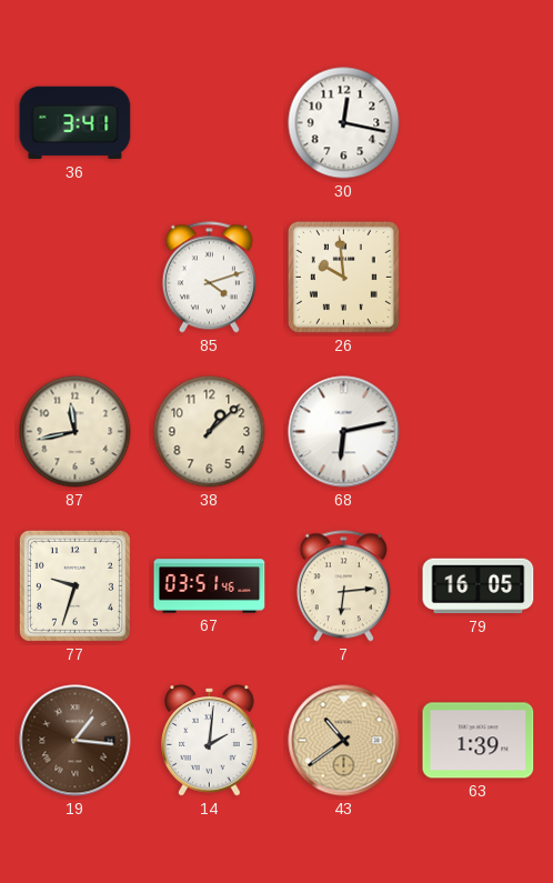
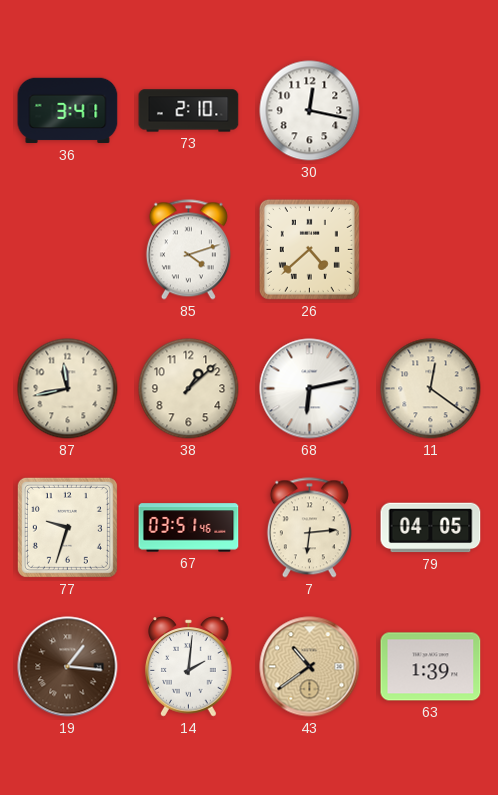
73: none -> 2:10 (189, 111)
26: 9:59 -> 4:38 (309, 249)
11: none -> 12:21 (431, 389)
79: 16:05 -> 04:05 (431, 528)
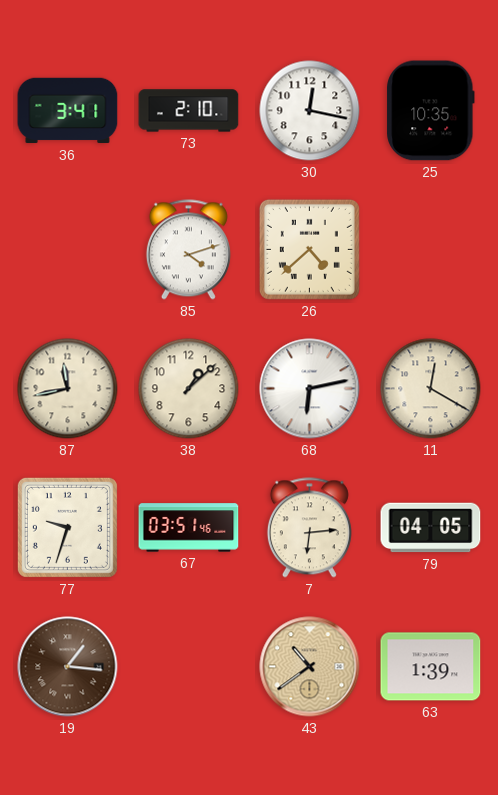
25: none -> 10:35 (431, 111)
11: 12:21 -> 12:20 (431, 389)
14: 2:01 -> none (189, 667)
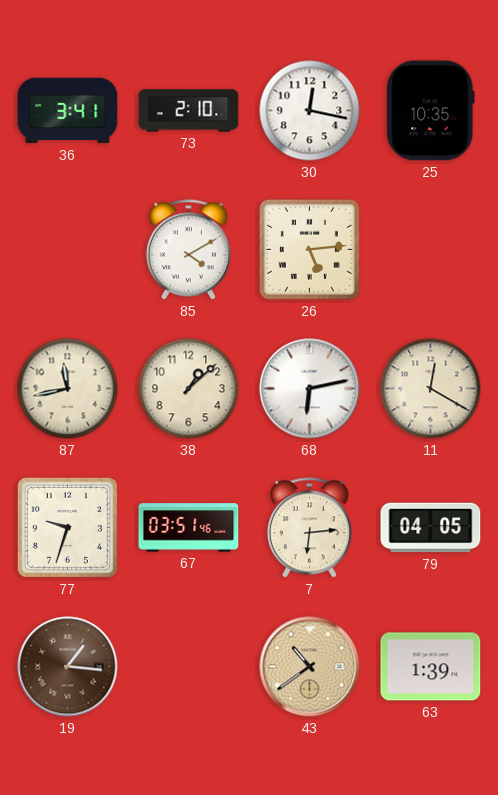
85: 4:12 -> 4:10 (188, 250)
26: 4:38 -> 5:14 (309, 249)
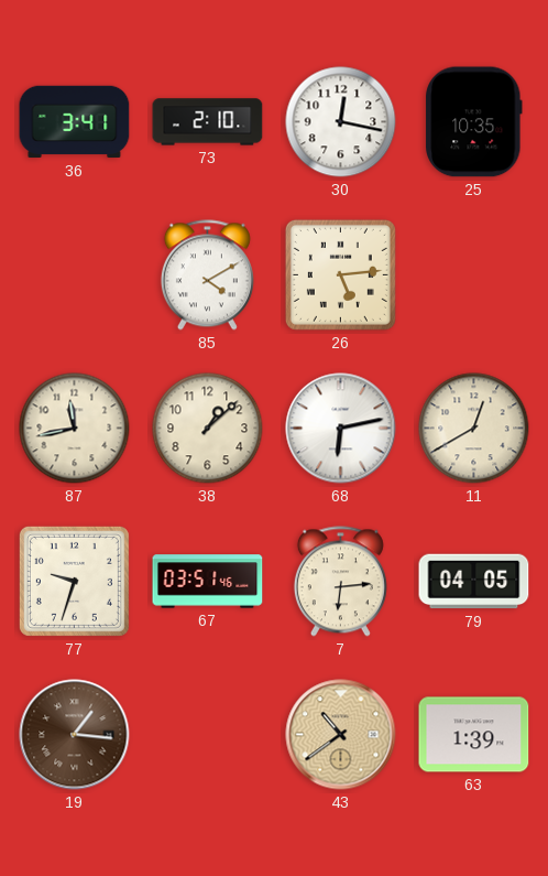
11: 12:20 -> 12:40 (474, 429)
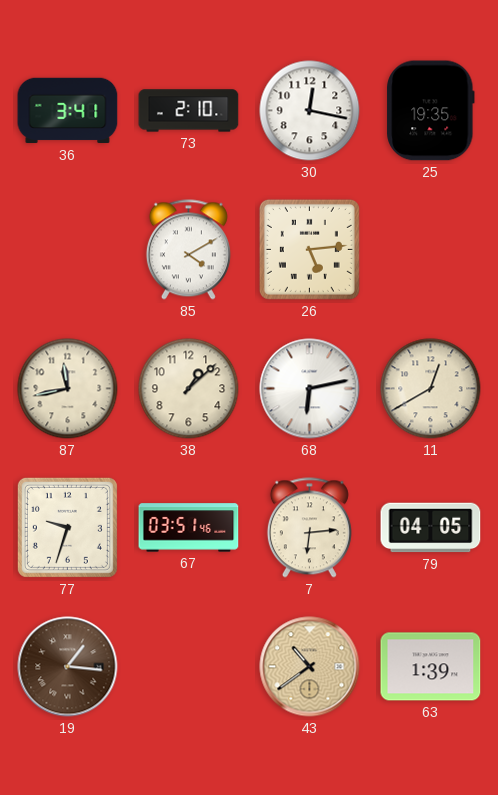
25: 10:35 -> 19:35 (431, 111)
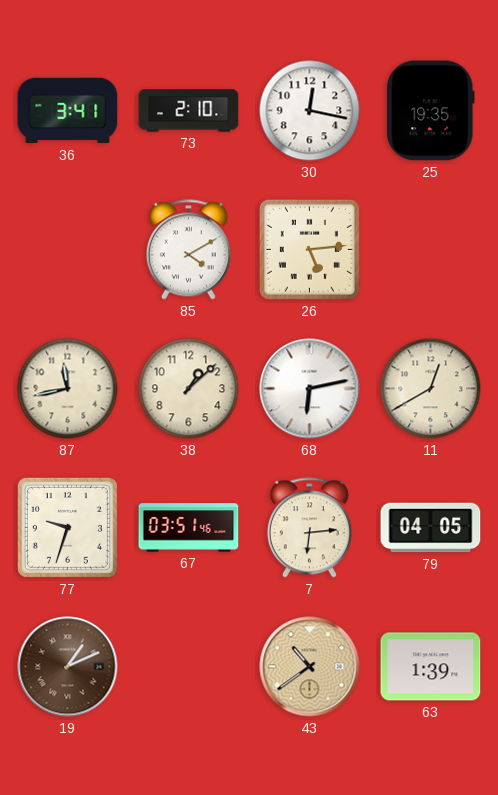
19: 1:16 -> 1:11 (68, 667)
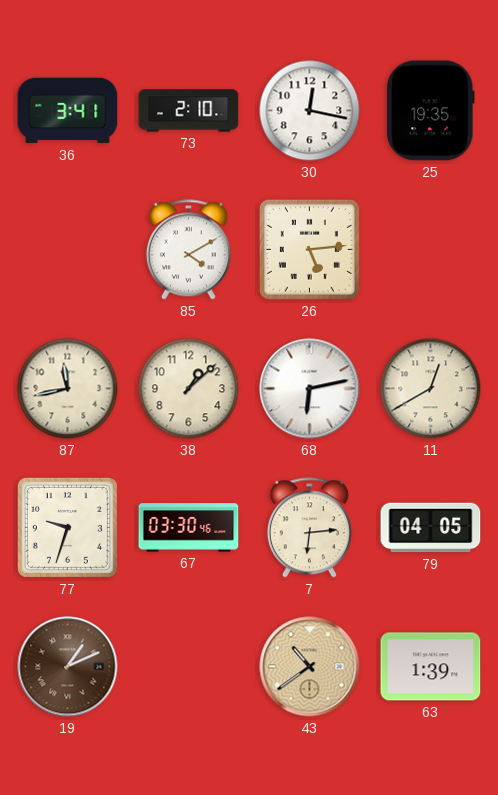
67: 03:51 -> 03:30 (189, 528)
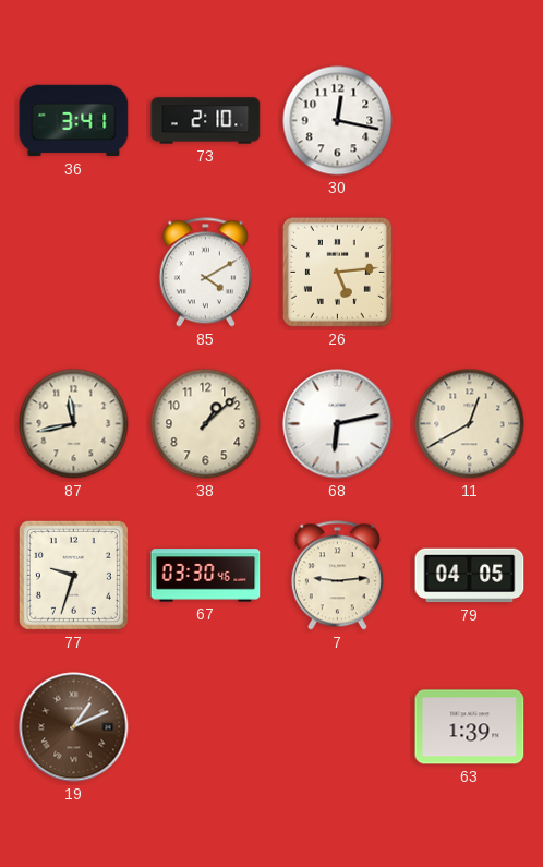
25: 19:35 -> none (431, 111)
7: 6:14 -> 9:14 (337, 576)
43: 10:39 -> none (310, 667)
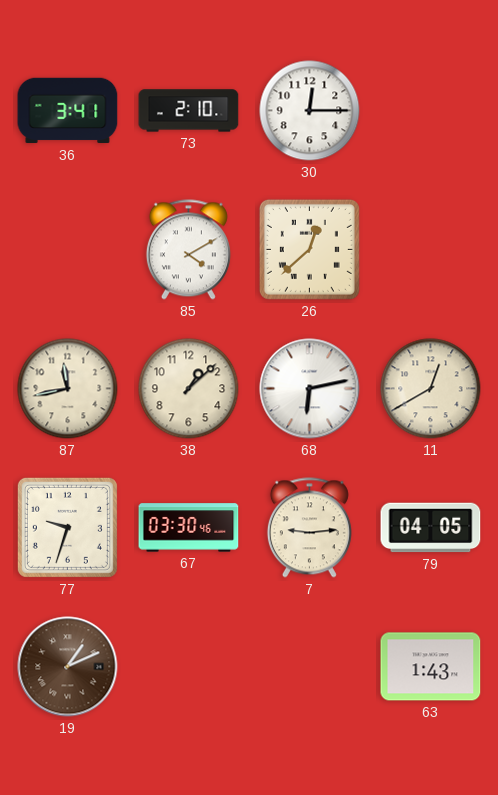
30: 12:17 -> 12:15 (310, 111)
26: 5:14 -> 12:38 (309, 249)
63: 1:39 -> 1:43 (431, 667)
